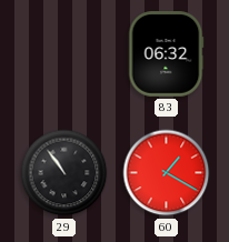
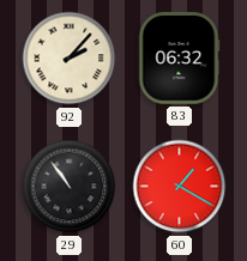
92: none -> 2:07 (70, 59)
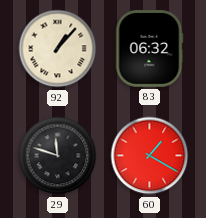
92: 2:07 -> 1:07 (58, 49)
29: 10:54 -> 11:48 (58, 156)
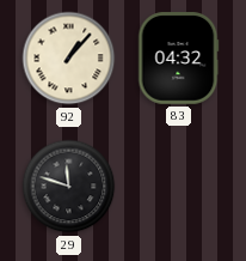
83: 06:32 -> 04:32 (178, 59)
60: 1:20 -> none (150, 156)
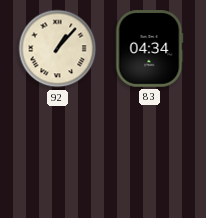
83: 04:32 -> 04:34 (149, 49)
29: 11:48 -> none (69, 187)
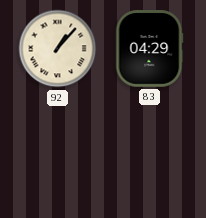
83: 04:34 -> 04:29 (149, 49)
